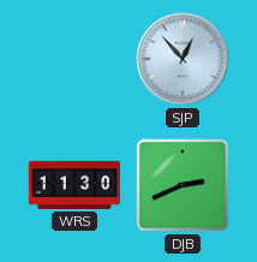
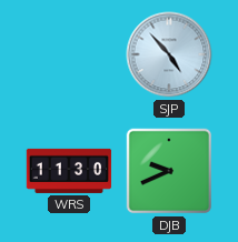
SJP: 12:53 -> 4:53 (169, 54)
DJB: 2:41 -> 9:41 (169, 171)
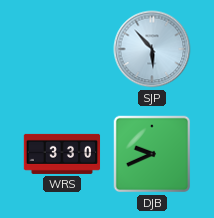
SJP: 4:53 -> 5:53 (152, 49)
WRS: 11:30 -> 3:30 (62, 154)
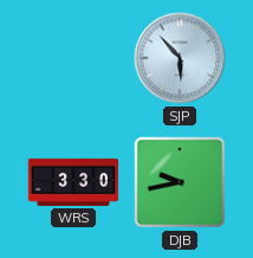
DJB: 9:41 -> 9:43 (180, 182)
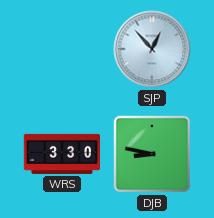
SJP: 5:53 -> 12:53 (152, 49)
DJB: 9:43 -> 8:47 (152, 154)
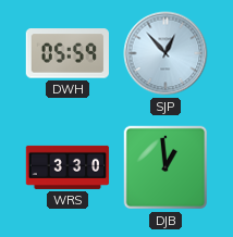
DWH: none -> 05:59 (66, 53)
DJB: 8:47 -> 12:59 (165, 167)
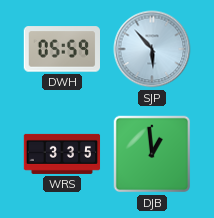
SJP: 12:53 -> 5:53 (152, 49)
WRS: 3:30 -> 3:35 (62, 154)
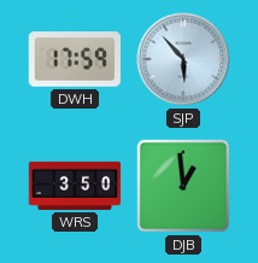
DWH: 05:59 -> 17:59 (74, 59)
WRS: 3:35 -> 3:50 (75, 186)
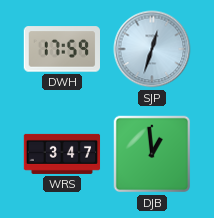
SJP: 5:53 -> 12:33 (152, 49)
WRS: 3:50 -> 3:47 (62, 154)
